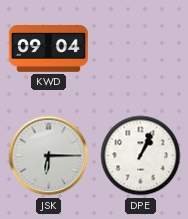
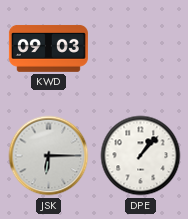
KWD: 09:04 -> 09:03 (48, 48)
DPE: 1:04 -> 1:07 (141, 156)
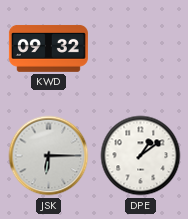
KWD: 09:03 -> 09:32 (48, 48)
DPE: 1:07 -> 1:09 (141, 156)
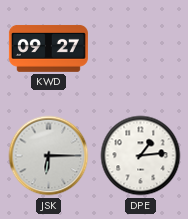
KWD: 09:32 -> 09:27 (48, 48)
DPE: 1:09 -> 1:14 (141, 156)
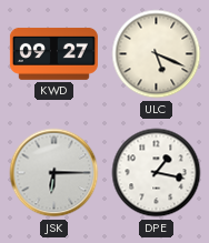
ULC: none -> 5:19 (157, 54)
DPE: 1:14 -> 1:17 (157, 173)
